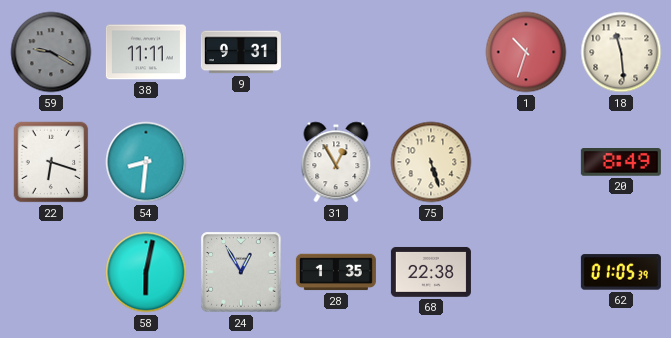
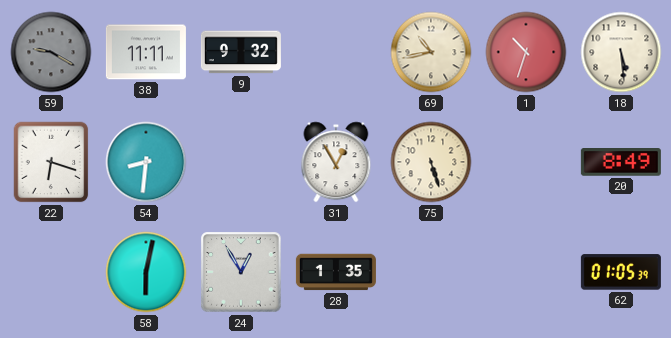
9: 9:31 -> 9:32 (241, 52)
69: none -> 10:43 (431, 52)
18: 11:29 -> 5:29 (621, 52)
68: 22:38 -> none (431, 272)
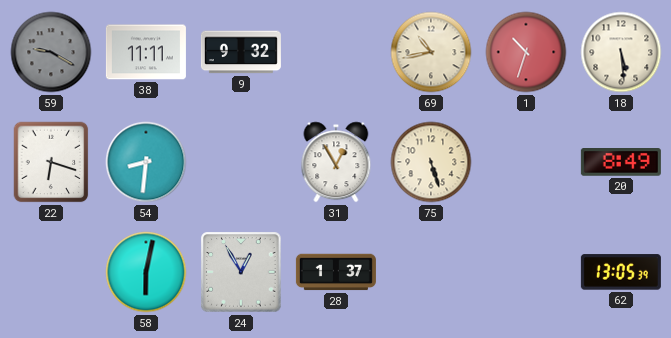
28: 1:35 -> 1:37 (336, 272)
62: 01:05 -> 13:05 (621, 272)
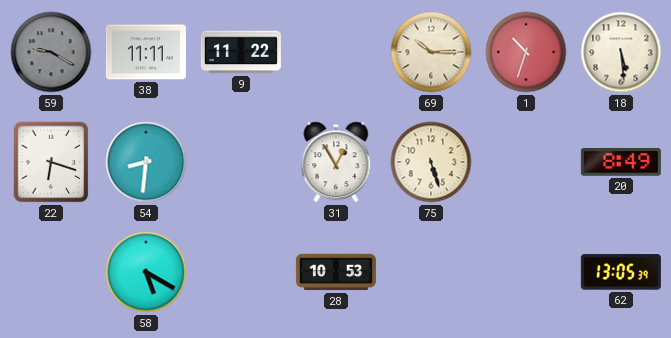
9: 9:32 -> 11:22 (241, 52)
69: 10:43 -> 10:15 (431, 52)
58: 6:02 -> 5:20 (146, 272)
24: 12:55 -> none (241, 272)
28: 1:37 -> 10:53 (336, 272)
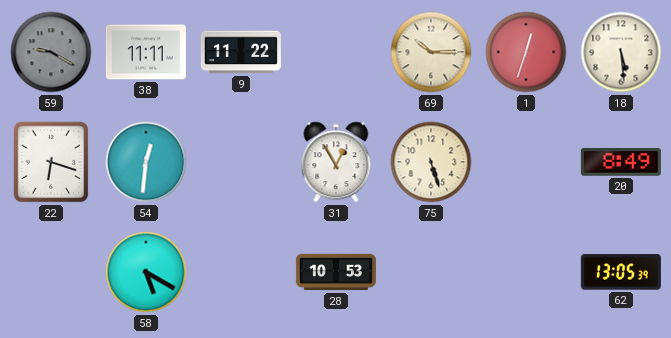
1: 10:33 -> 12:33 (526, 52)
54: 8:31 -> 12:31 (146, 162)
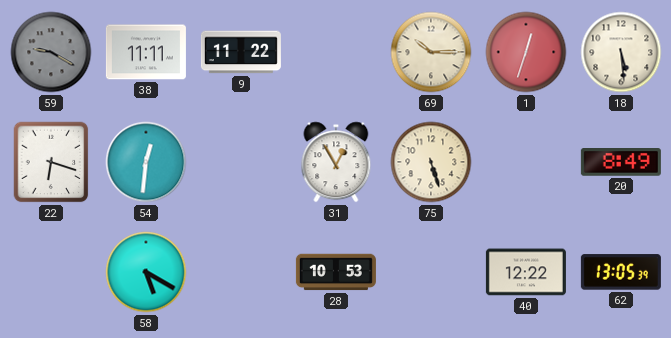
40: none -> 12:22 (526, 272)
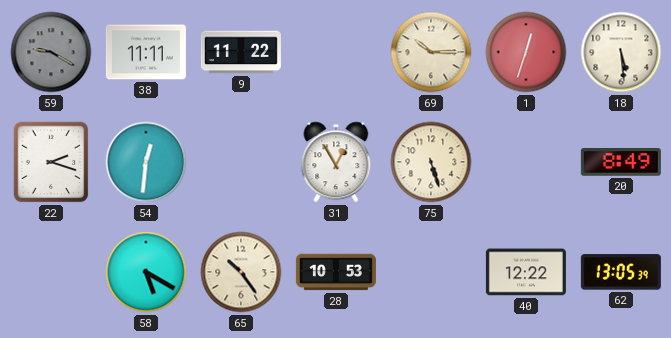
22: 6:18 -> 2:18 (51, 162)
65: none -> 10:24 (241, 272)
